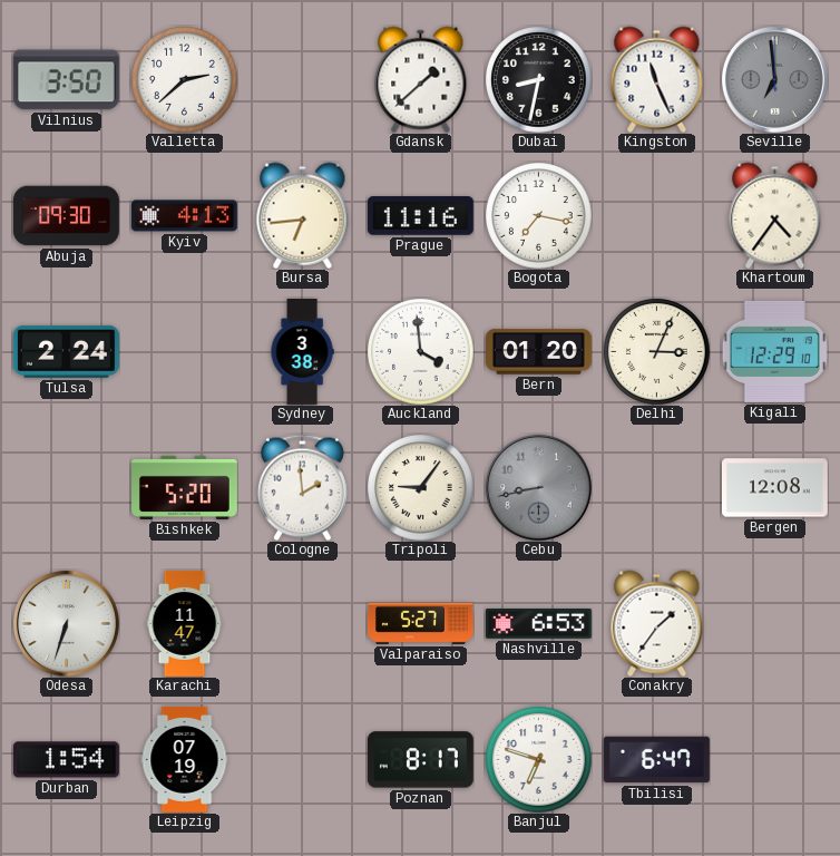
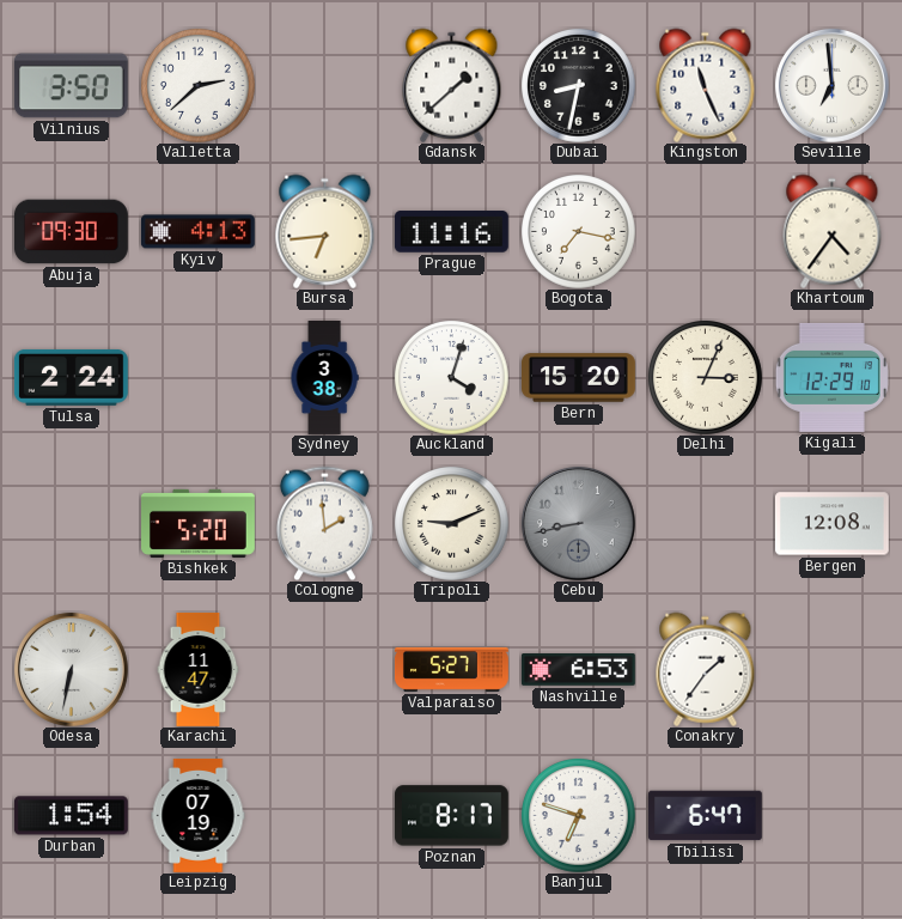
Seville dial: grey -> white (831, 85)
Auckland: 3:59 -> 4:03 (451, 377)
Bern: 01:20 -> 15:20 (579, 378)
Tripoli: 9:06 -> 9:11 (451, 523)
Odesa: 6:33 -> 6:32 (71, 669)
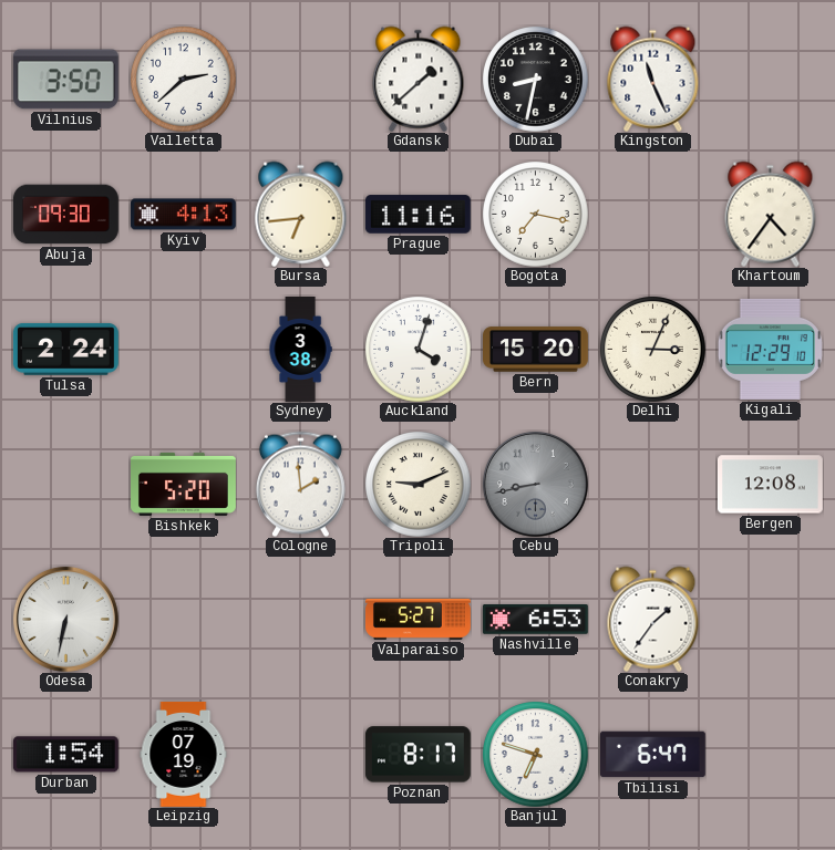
Seville: 6:59 -> none (831, 85)
Karachi: 11:47 -> none (199, 670)
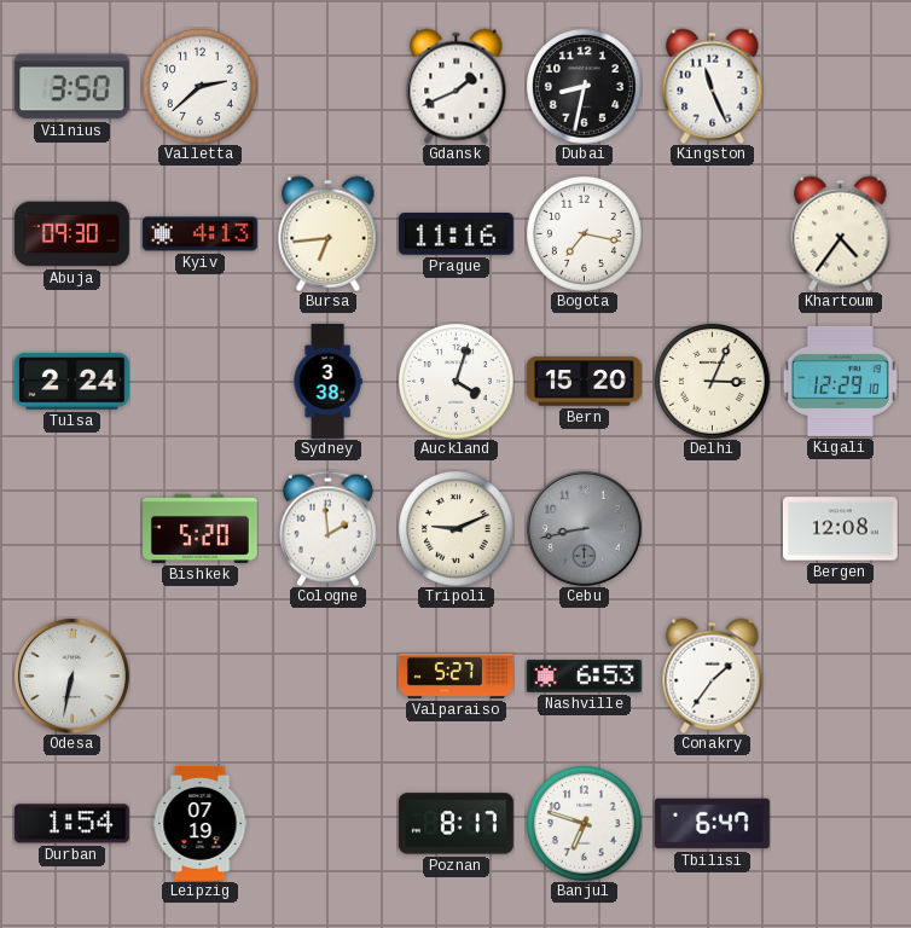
Gdansk: 1:38 -> 1:41 (457, 86)
